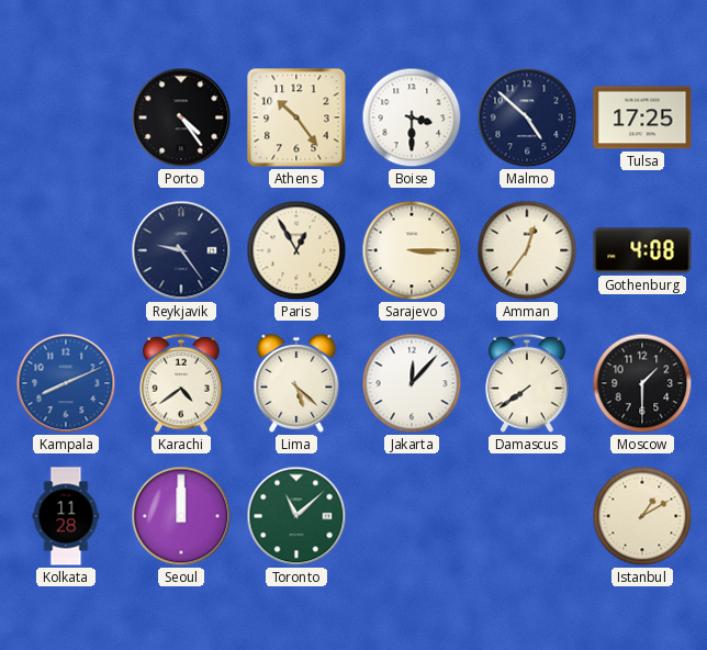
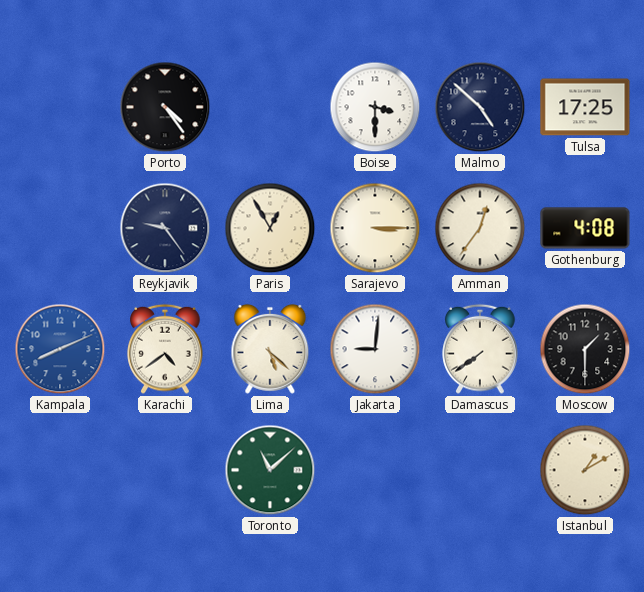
Athens: 10:24 -> none (296, 117)
Jakarta: 12:07 -> 9:01 (375, 349)
Kolkata: 11:28 -> none (66, 516)
Seoul: 12:00 -> none (181, 516)
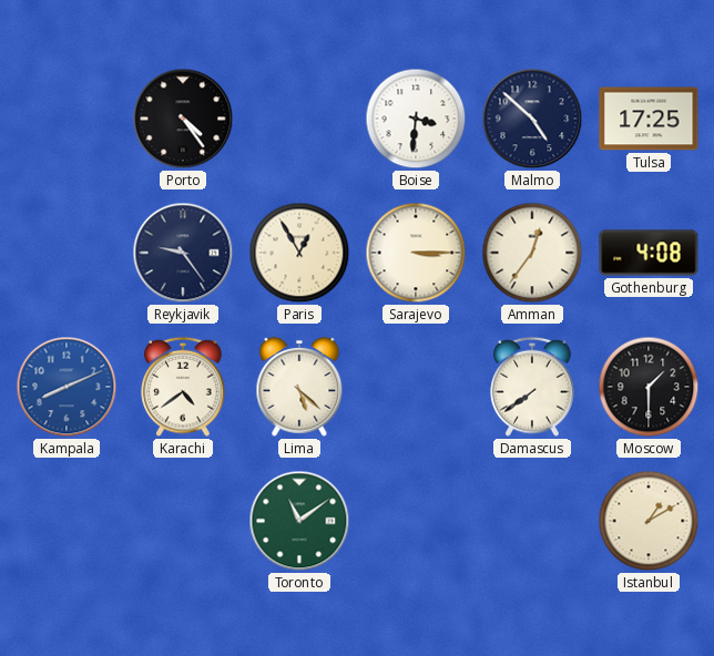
Boise: 3:30 -> 3:31 (416, 119)
Jakarta: 9:01 -> none (375, 349)
Toronto: 11:08 -> 11:09 (299, 521)
